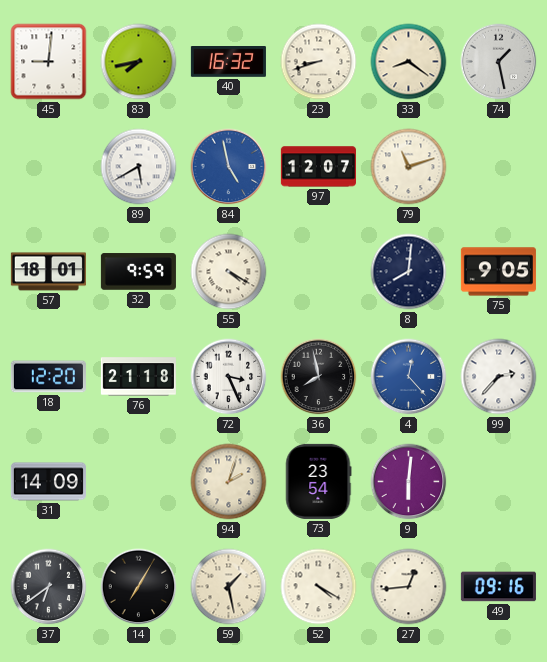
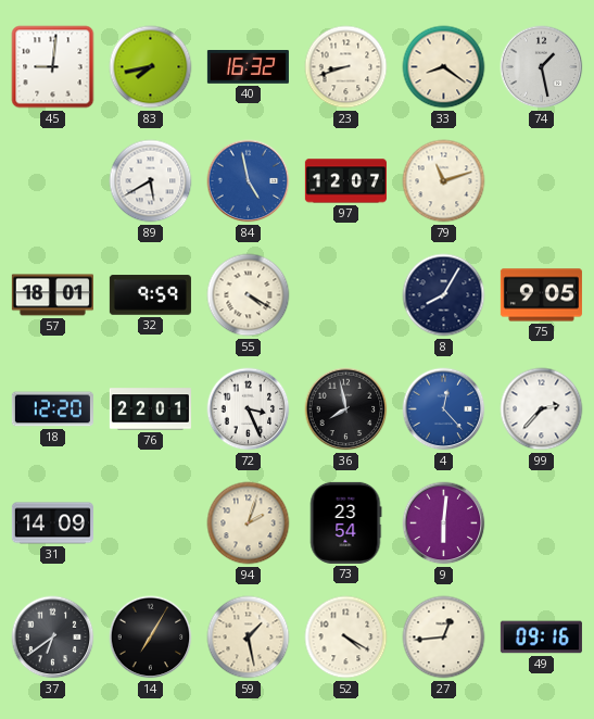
8: 8:01 -> 8:05 (444, 295)
76: 21:18 -> 22:01 (150, 409)
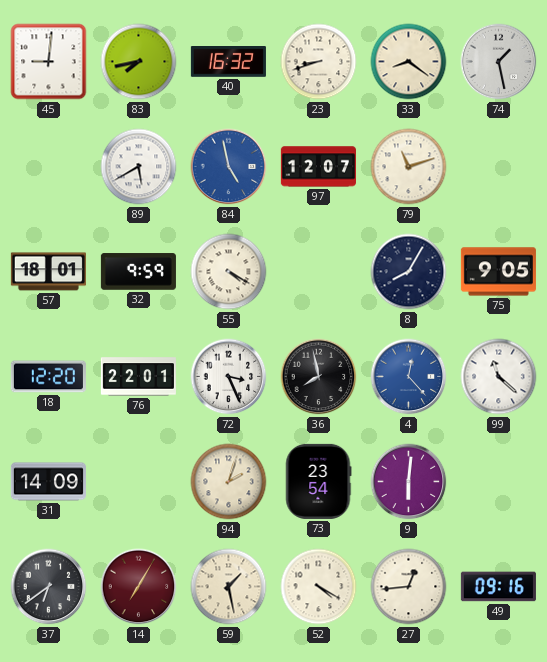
99: 2:37 -> 11:22 (499, 377)
14 dial: black -> burgundy (139, 587)
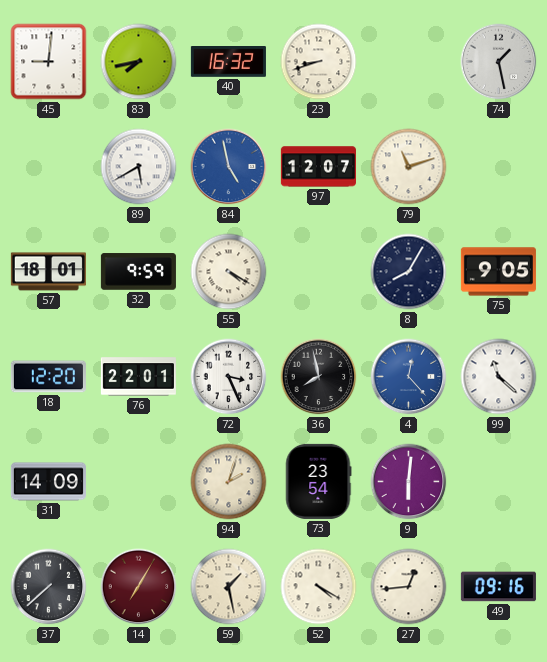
33: 8:21 -> none (409, 62)
37: 6:39 -> 7:38 (49, 587)
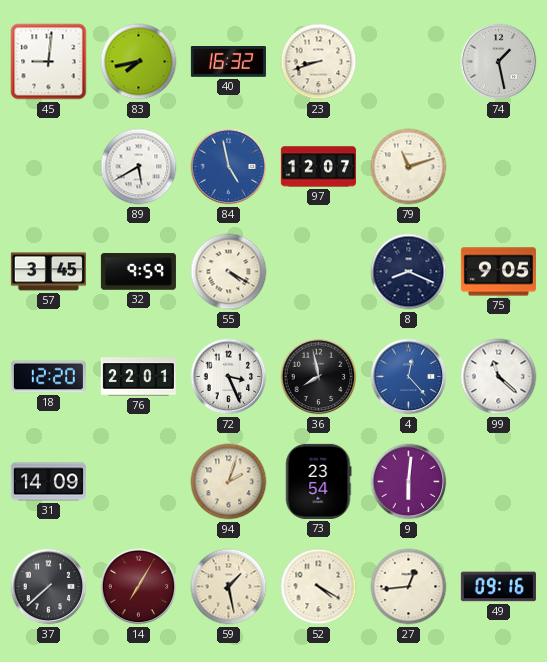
57: 18:01 -> 3:45 (48, 272)
8: 8:05 -> 8:19 (409, 272)
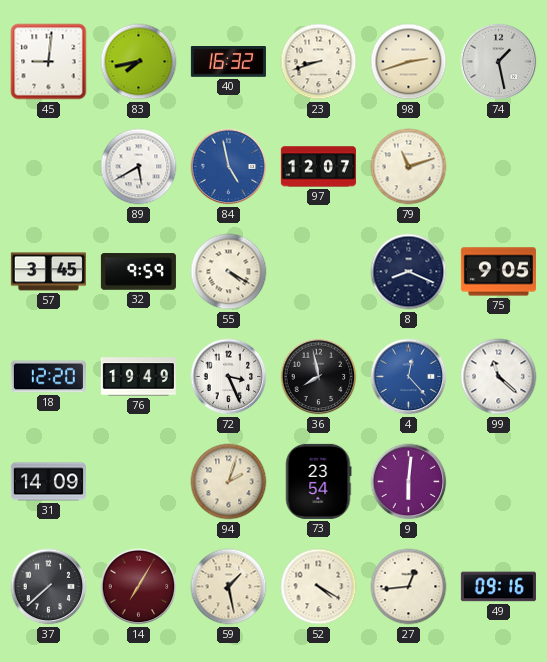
98: none -> 2:42 (409, 62)
76: 22:01 -> 19:49 (138, 377)
